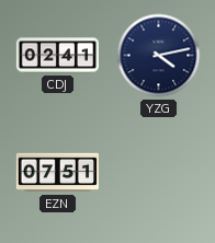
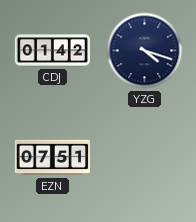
CDJ: 02:41 -> 01:42 (52, 51)
YZG: 4:13 -> 4:18 (145, 51)
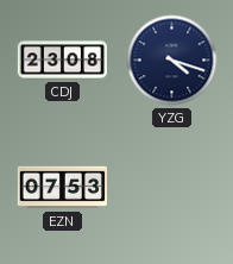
CDJ: 01:42 -> 23:08 (62, 61)
EZN: 07:51 -> 07:53 (62, 188)
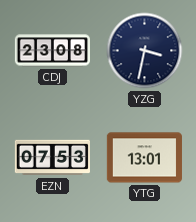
YZG: 4:18 -> 3:32 (145, 51)
YTG: none -> 13:01 (144, 158)
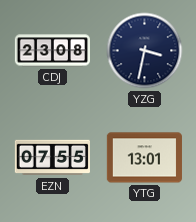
EZN: 07:53 -> 07:55 (52, 158)
